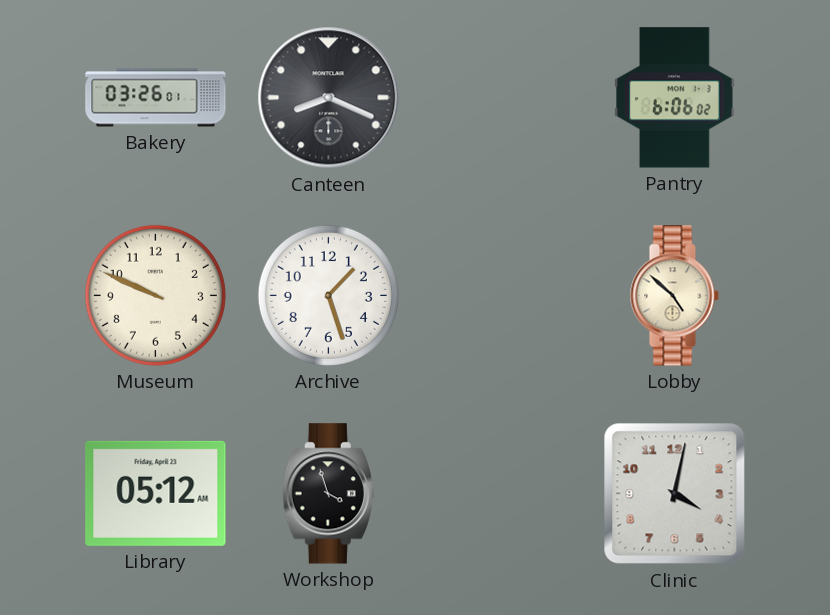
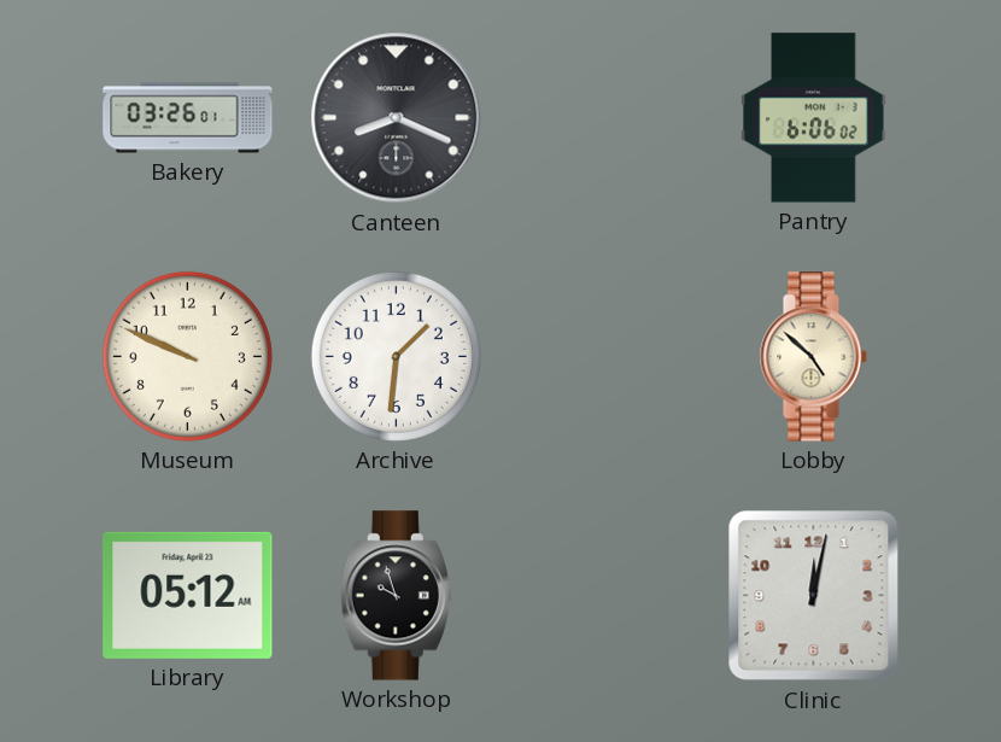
Archive: 1:27 -> 1:31 (396, 356)
Workshop: 3:57 -> 9:57 (396, 596)
Clinic: 4:02 -> 12:02 (814, 596)
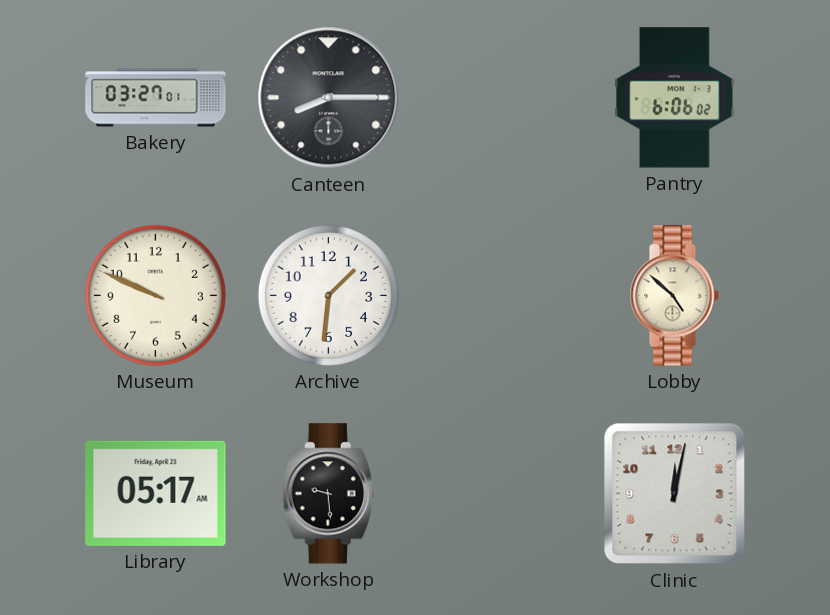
Bakery: 03:26 -> 03:27 (156, 98)
Canteen: 8:19 -> 8:15 (329, 98)
Library: 05:12 -> 05:17 (156, 493)
Workshop: 9:57 -> 9:29 (328, 494)
